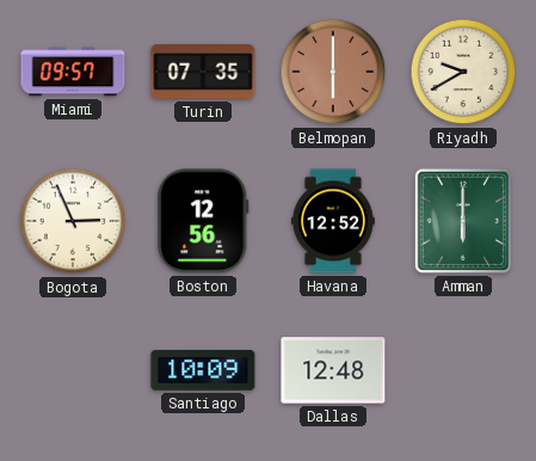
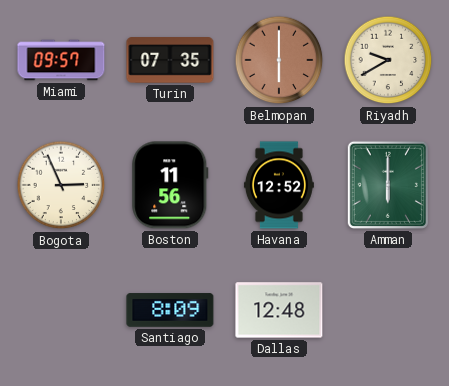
Boston: 12:56 -> 11:56 (170, 185)
Santiago: 10:09 -> 8:09 (170, 310)
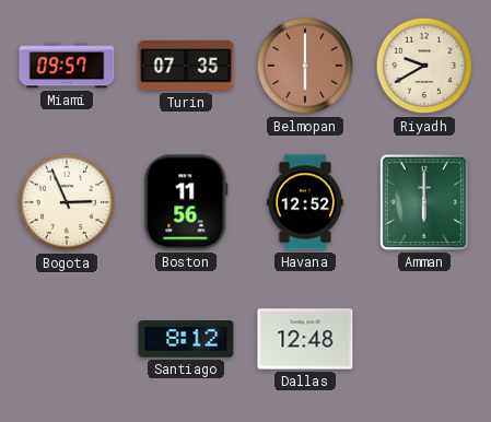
Santiago: 8:09 -> 8:12 (186, 339)
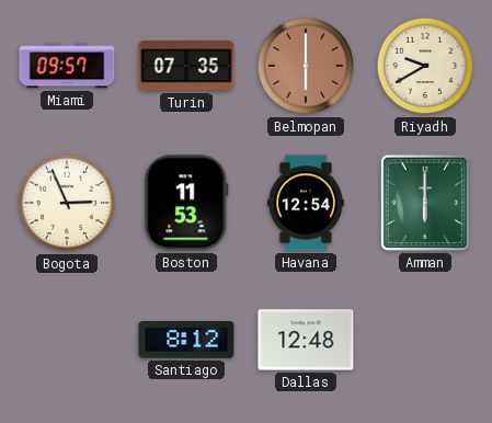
Boston: 11:56 -> 11:53 (186, 203)
Havana: 12:52 -> 12:54 (306, 203)
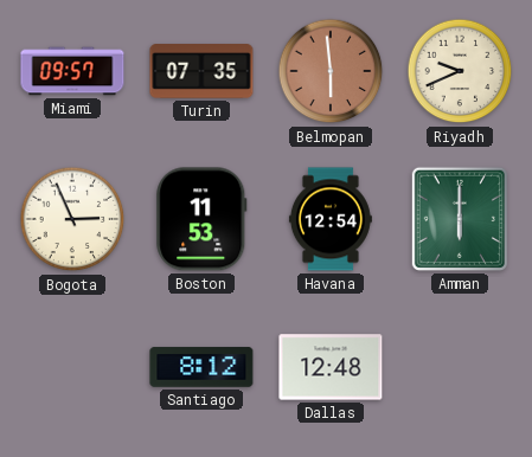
Belmopan: 6:00 -> 5:59 (331, 71)
Riyadh: 9:40 -> 9:41 (460, 71)
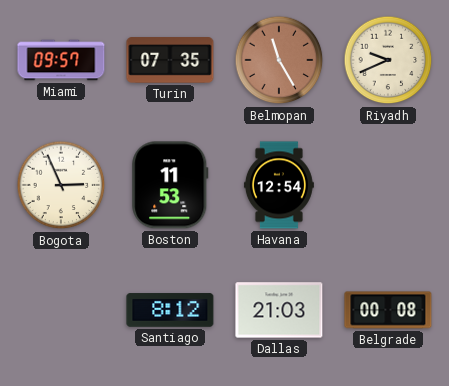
Belmopan: 5:59 -> 11:25 (279, 60)
Amman: 6:00 -> none (460, 219)
Dallas: 12:48 -> 21:03 (279, 310)
Belgrade: none -> 00:08 (388, 310)
